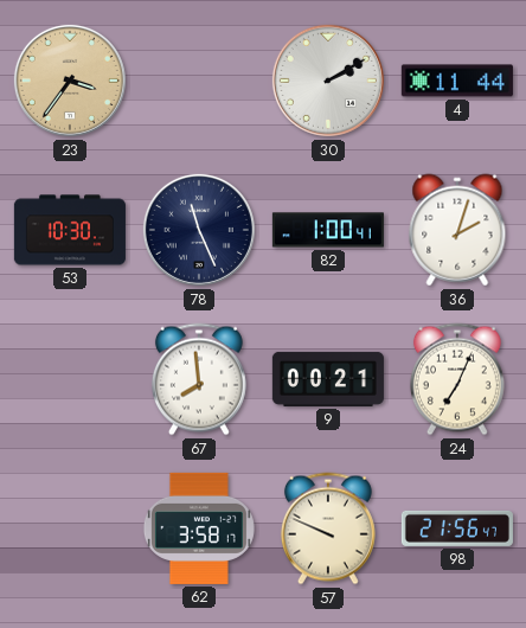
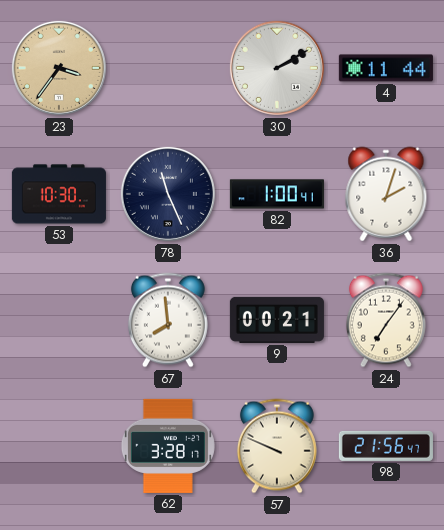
24: 7:04 -> 7:06 (386, 320)
62: 3:58 -> 3:28 (168, 446)
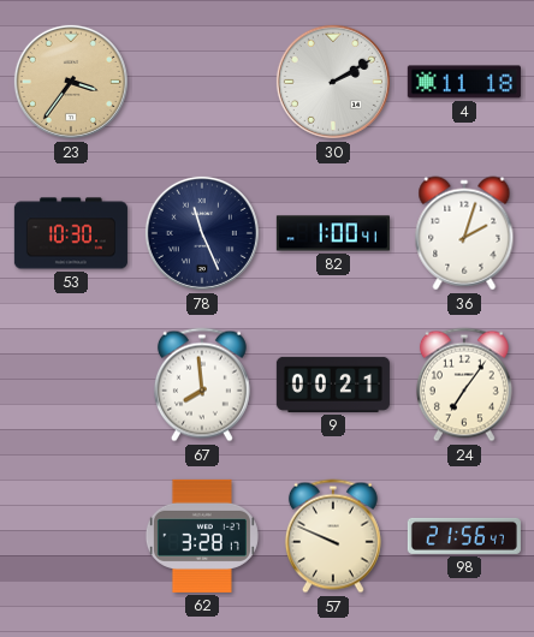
4: 11:44 -> 11:18 (464, 82)
